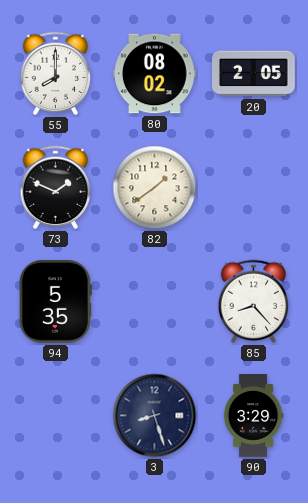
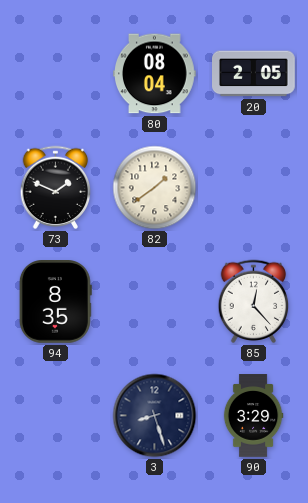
55: 8:00 -> none (56, 74)
80: 08:02 -> 08:04 (155, 74)
94: 5:35 -> 8:35 (55, 302)
85: 8:23 -> 12:23 (254, 302)
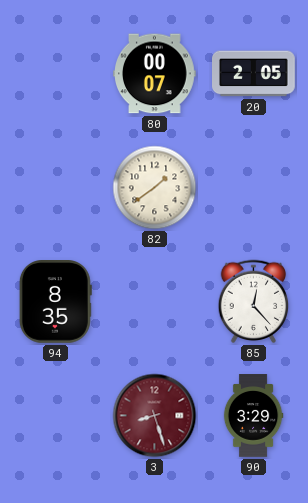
80: 08:04 -> 00:07 (155, 74)
73: 1:49 -> none (56, 188)
3 dial: navy -> burgundy (155, 416)
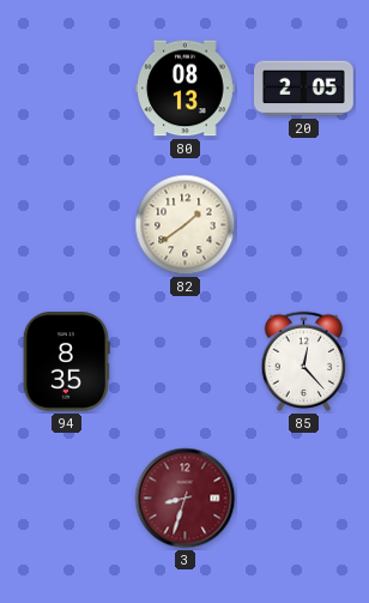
80: 00:07 -> 08:13 (186, 89)
3: 8:27 -> 8:33 (186, 499)
90: 3:29 -> none (253, 416)
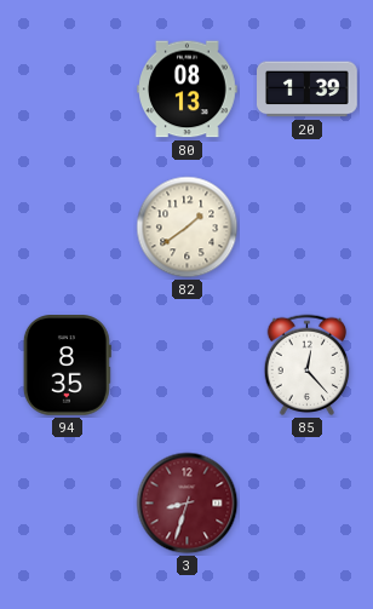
20: 2:05 -> 1:39 (308, 90)
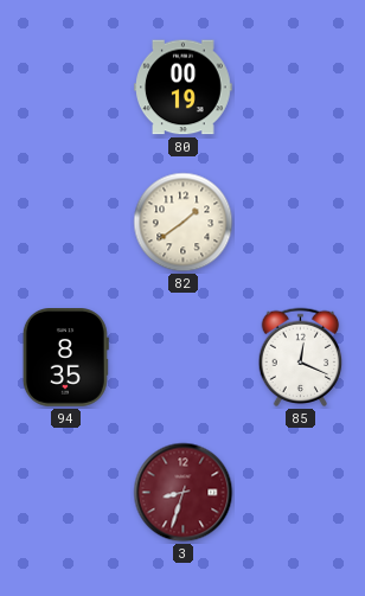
80: 08:13 -> 00:19 (184, 88)
20: 1:39 -> none (308, 90)
85: 12:23 -> 12:19 (301, 358)
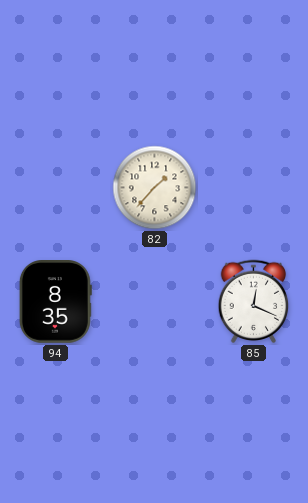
80: 00:19 -> none (184, 88)
82: 1:39 -> 1:37 (155, 188)
3: 8:33 -> none (184, 493)
